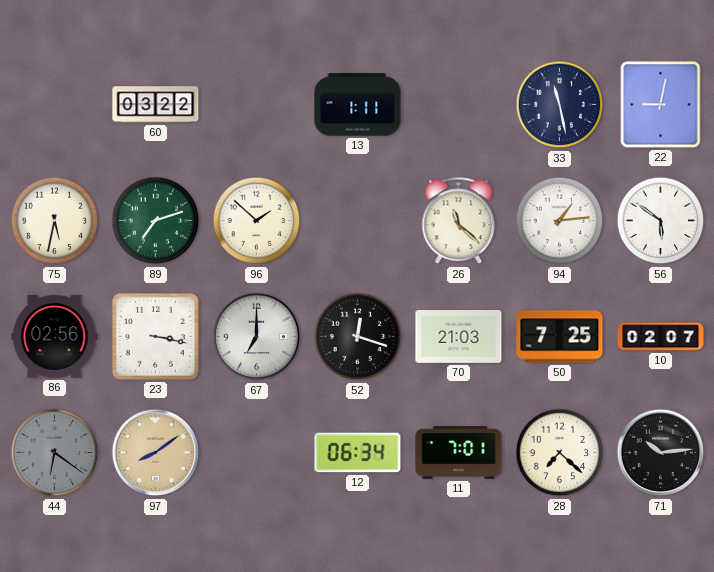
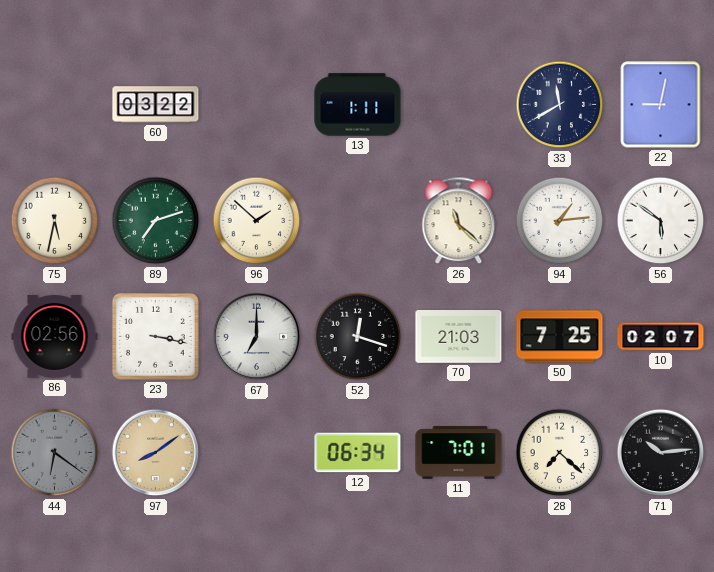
33: 11:28 -> 11:40 (560, 105)
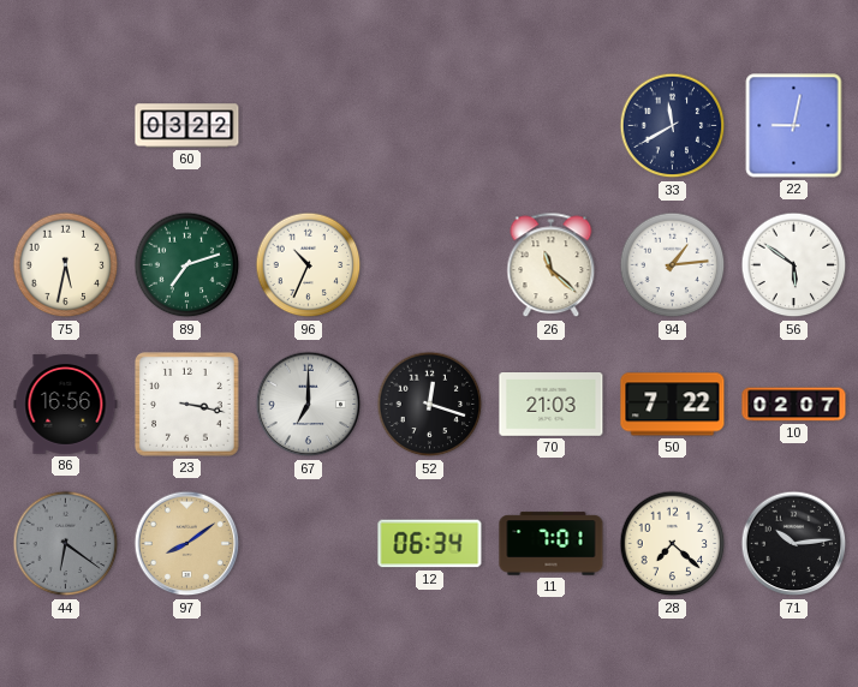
13: 1:11 -> none (358, 105)
96: 1:52 -> 10:34 (309, 265)
86: 02:56 -> 16:56 (66, 405)
50: 7:25 -> 7:22 (673, 405)
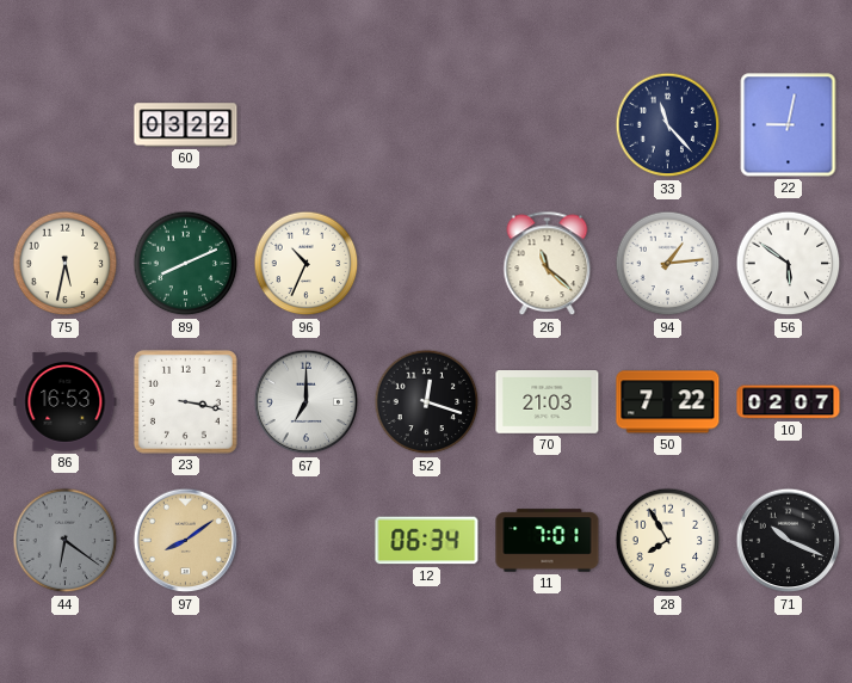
33: 11:40 -> 11:23 (668, 125)
89: 7:12 -> 8:11 (186, 264)
86: 16:56 -> 16:53 (66, 402)
28: 7:22 -> 7:55 (668, 541)
71: 10:14 -> 10:19 (789, 541)
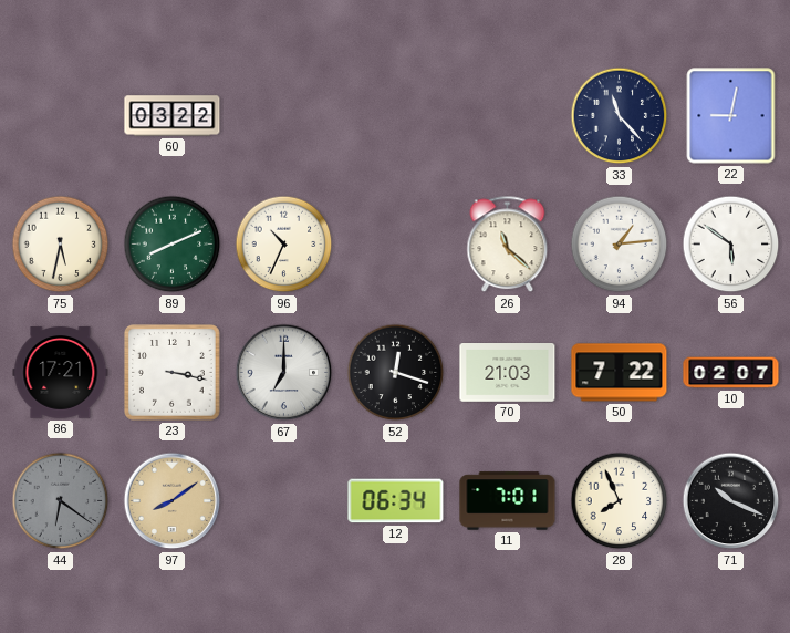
86: 16:53 -> 17:21 (61, 373)
28: 7:55 -> 7:56 (620, 501)
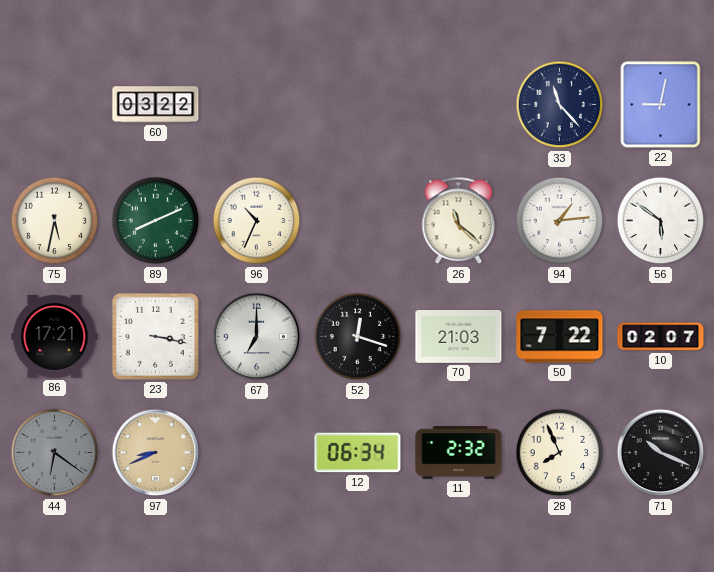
97: 8:09 -> 8:41 (156, 453)
11: 7:01 -> 2:32 (459, 453)
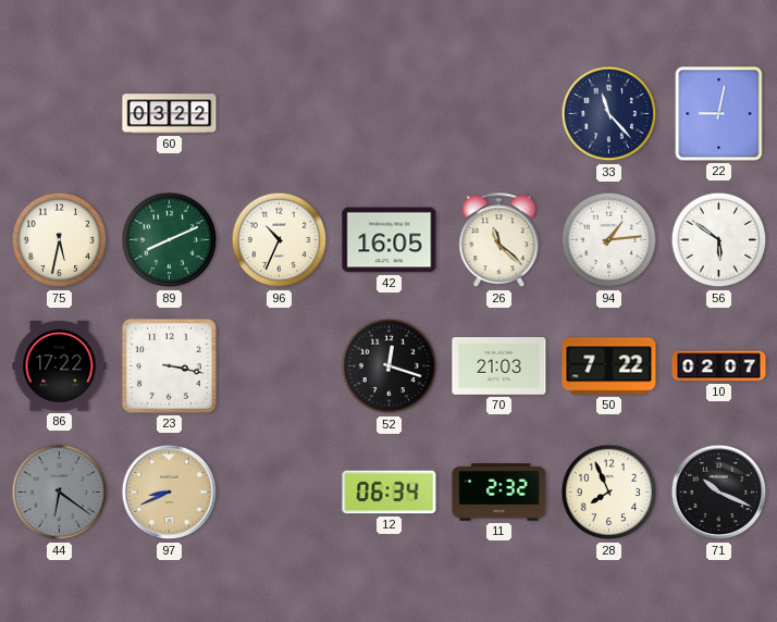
42: none -> 16:05 (390, 240)
86: 17:21 -> 17:22 (60, 366)
67: 7:00 -> none (257, 337)
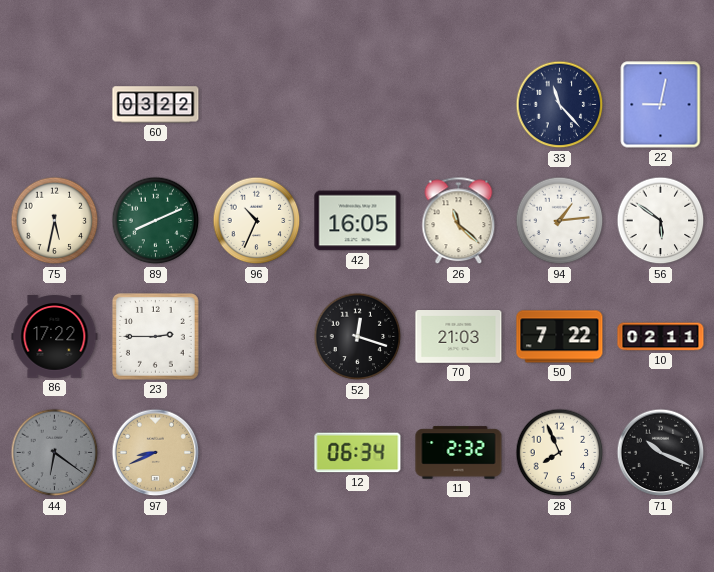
23: 3:17 -> 2:45 (155, 336)
10: 02:07 -> 02:11 (661, 337)
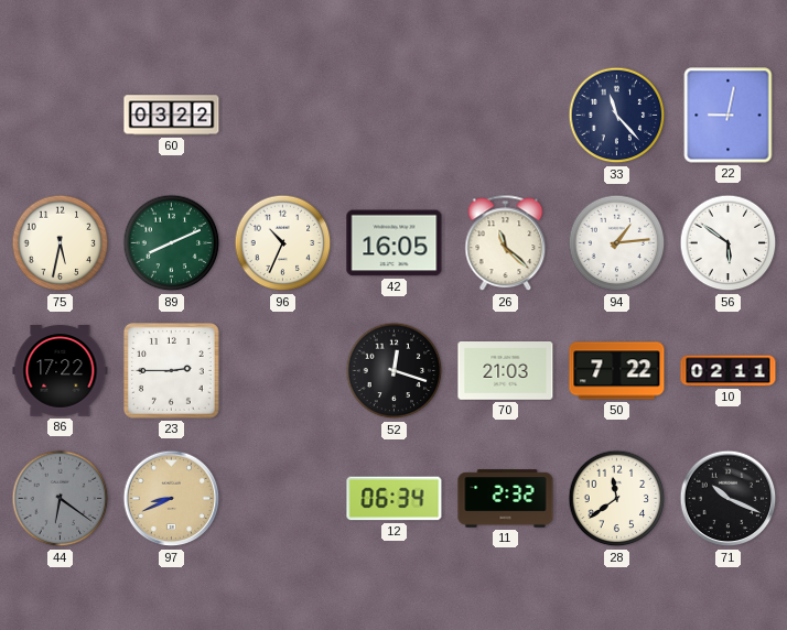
28: 7:56 -> 11:39 (617, 499)
